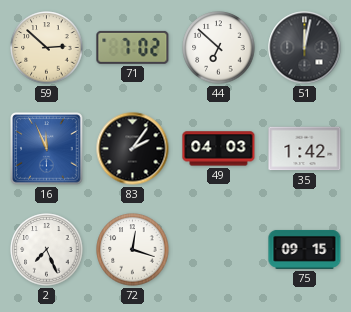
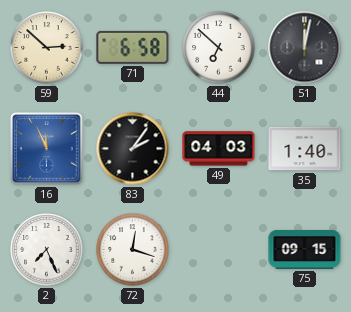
71: 7:02 -> 6:58 (133, 47)
35: 1:42 -> 1:40 (305, 149)
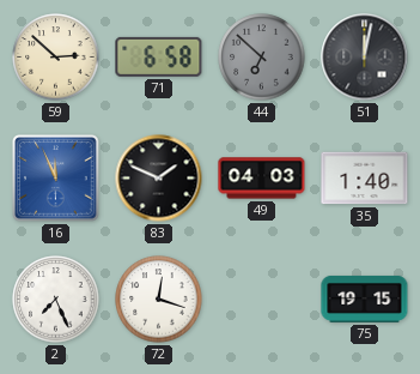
44 dial: white -> grey (262, 58)
83: 2:06 -> 1:49 (159, 179)
75: 09:15 -> 19:15 (365, 298)
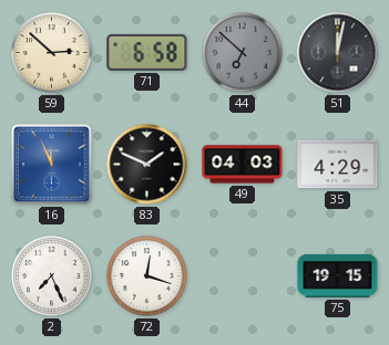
35: 1:40 -> 4:29 (338, 165)
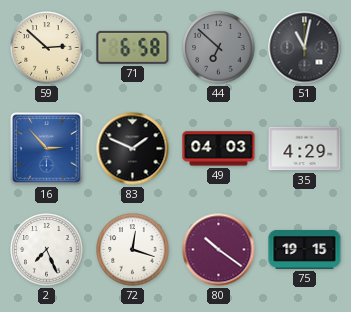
51: 12:02 -> 11:02 (305, 48)
16: 11:56 -> 2:53 (47, 149)
80: none -> 10:21 (219, 250)
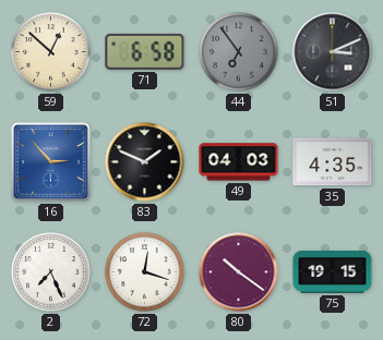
59: 2:52 -> 12:52 (51, 52)
44: 6:52 -> 6:54 (239, 52)
51: 11:02 -> 3:11 (333, 52)
35: 4:29 -> 4:35 (333, 162)
